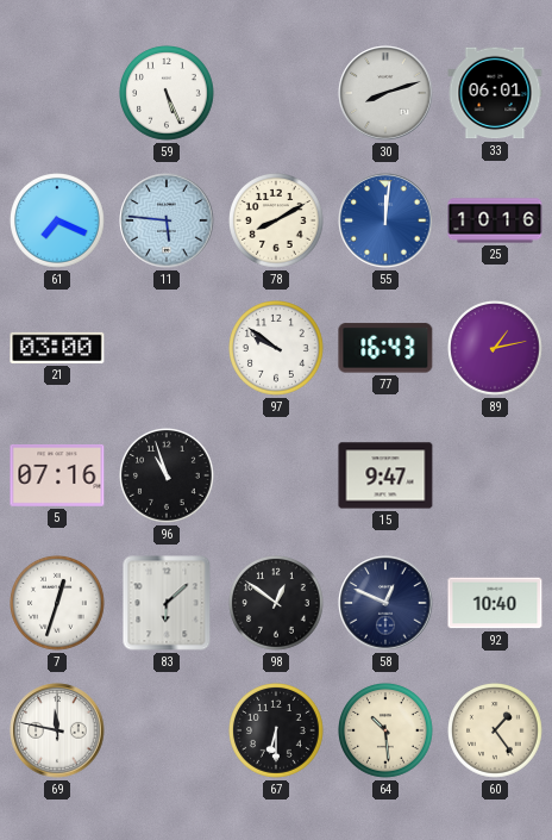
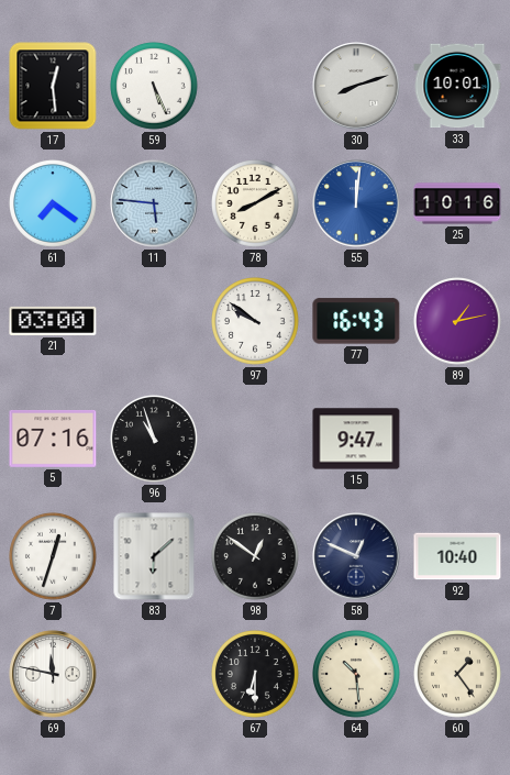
17: none -> 12:29 (53, 86)
33: 06:01 -> 10:01 (457, 86)
61: 7:19 -> 7:21 (54, 204)
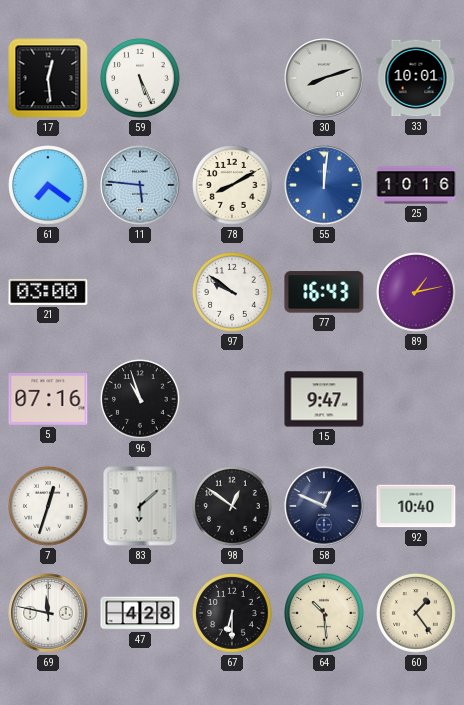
47: none -> 4:28 (140, 613)
